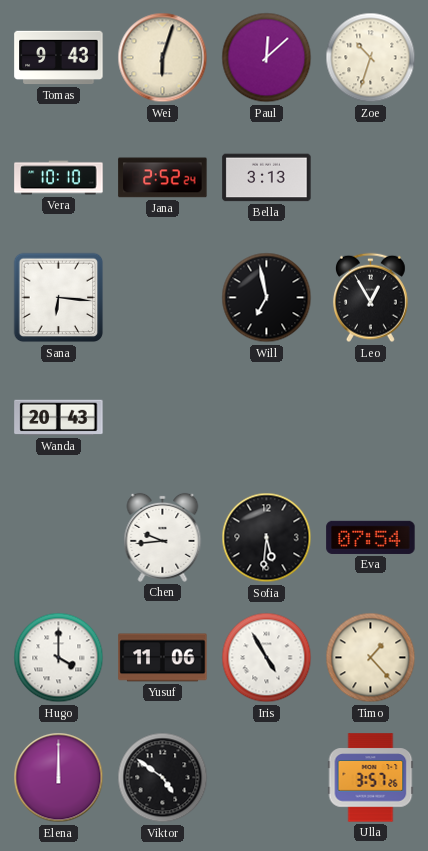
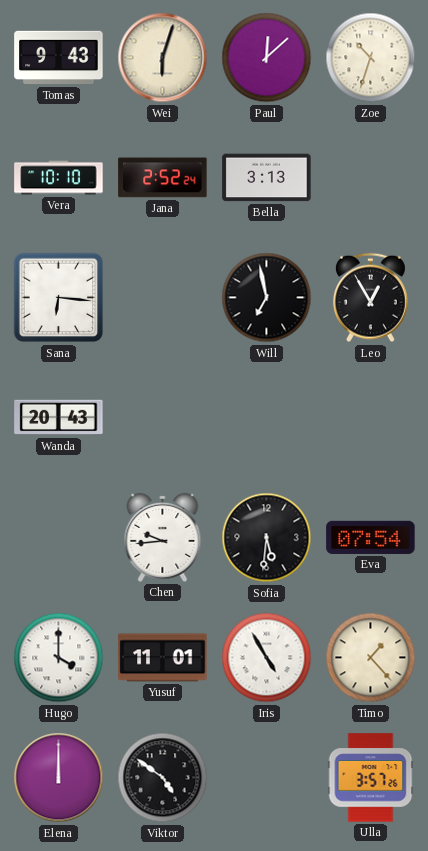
Yusuf: 11:06 -> 11:01 (163, 658)
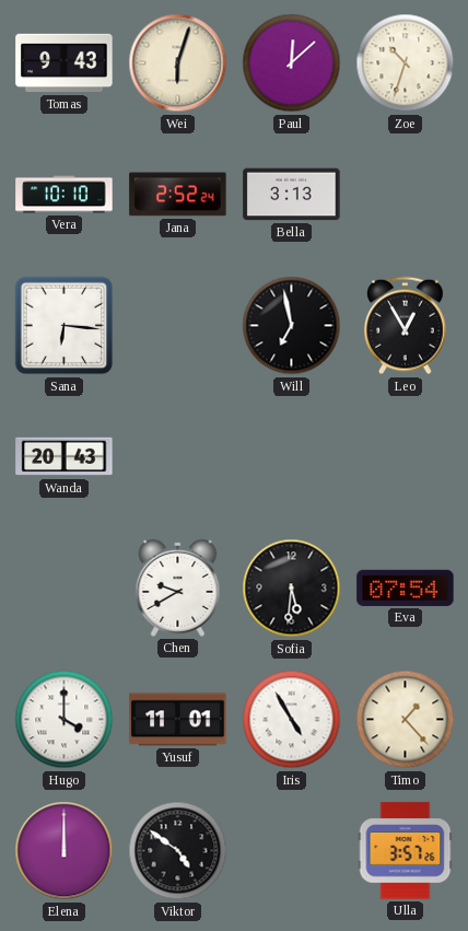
Chen: 9:44 -> 9:40 (178, 587)
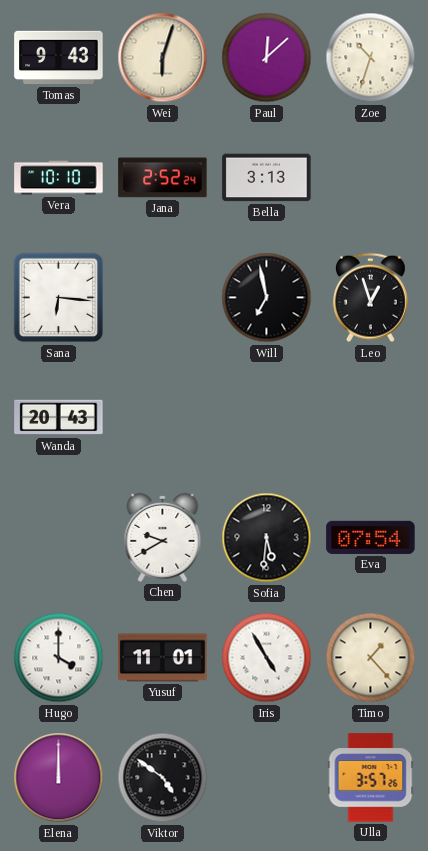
Leo: 12:55 -> 12:57 (370, 298)
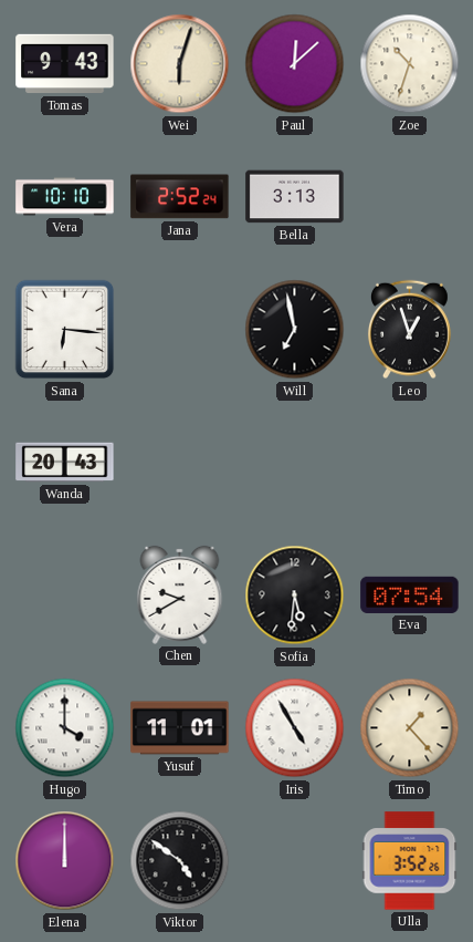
Ulla: 3:57 -> 3:52 (410, 861)
